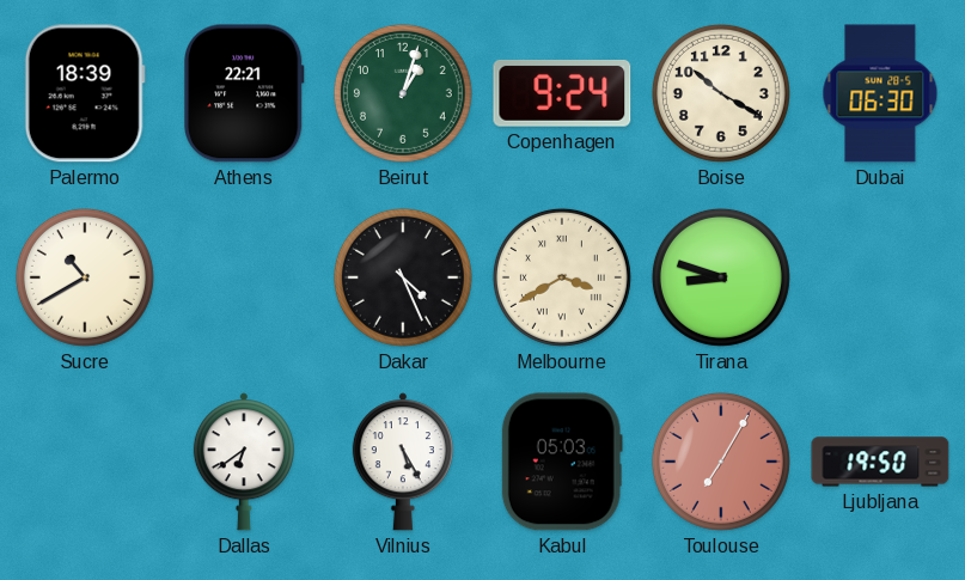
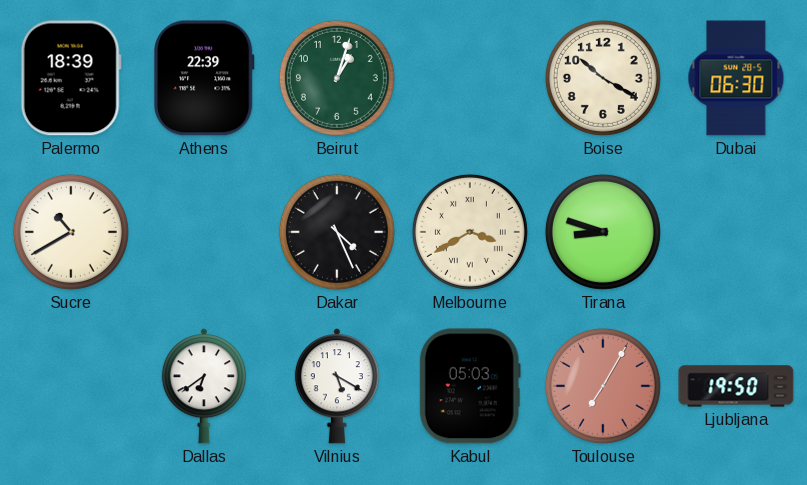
Athens: 22:21 -> 22:39 (205, 78)
Copenhagen: 9:24 -> none (562, 93)
Vilnius: 5:25 -> 5:20 (337, 386)
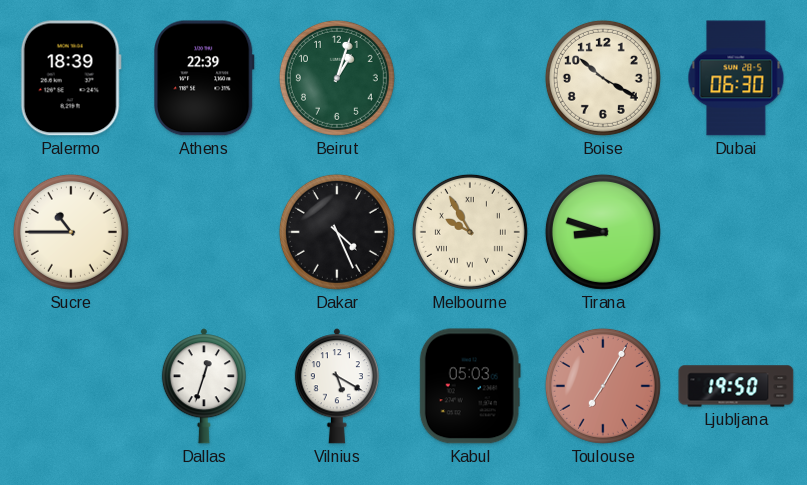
Sucre: 10:40 -> 10:45 (71, 232)
Melbourne: 3:40 -> 9:55 (470, 232)
Dallas: 6:39 -> 12:33 (204, 386)
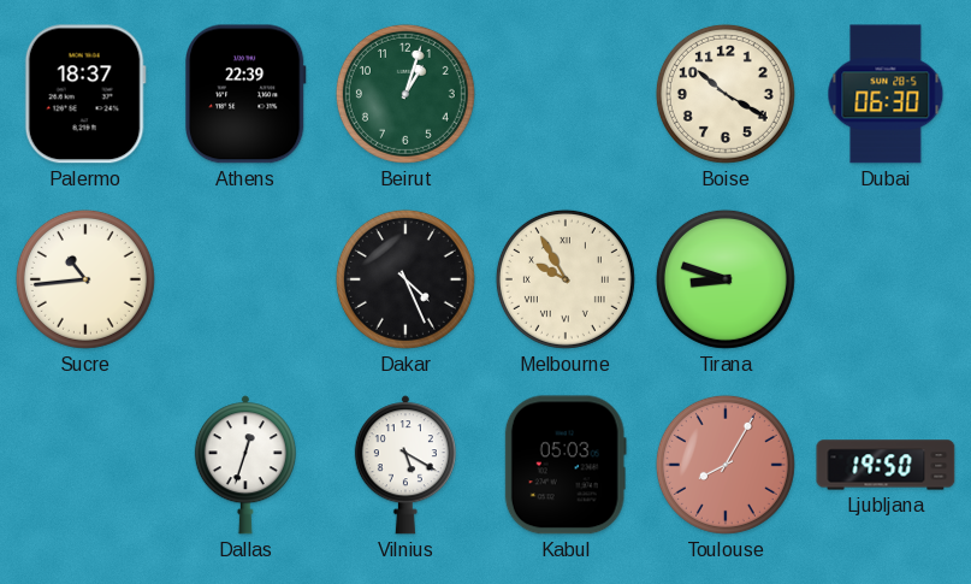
Palermo: 18:39 -> 18:37 (85, 94)
Sucre: 10:45 -> 10:44 (85, 279)
Toulouse: 7:05 -> 8:05 (726, 465)
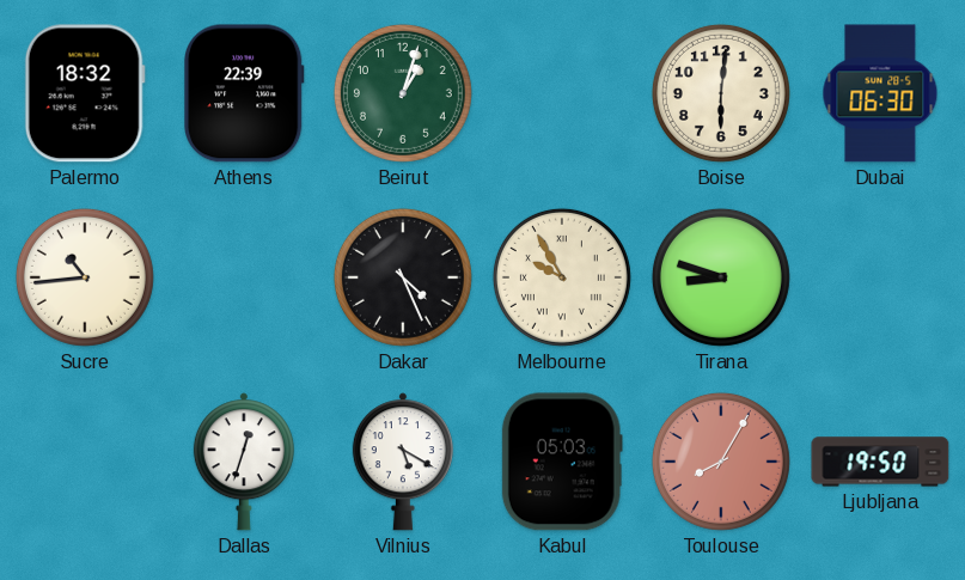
Palermo: 18:37 -> 18:32 (85, 93)
Boise: 10:20 -> 6:01 (721, 93)
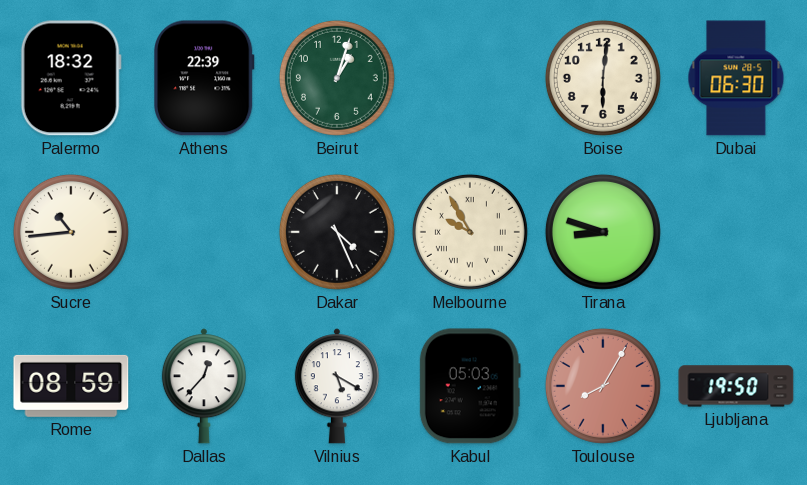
Rome: none -> 08:59 (71, 386)
Dallas: 12:33 -> 12:37 (204, 386)
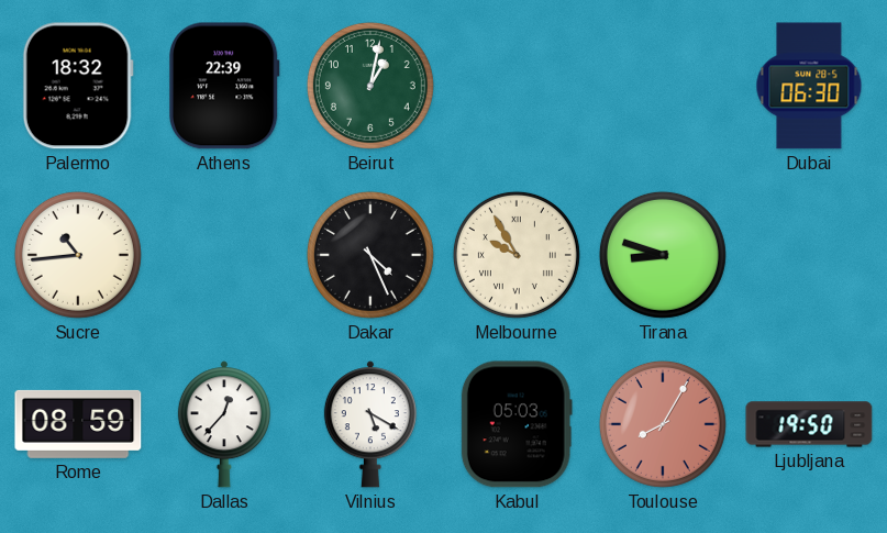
Beirut: 1:03 -> 1:02 (370, 86)
Boise: 6:01 -> none (603, 78)
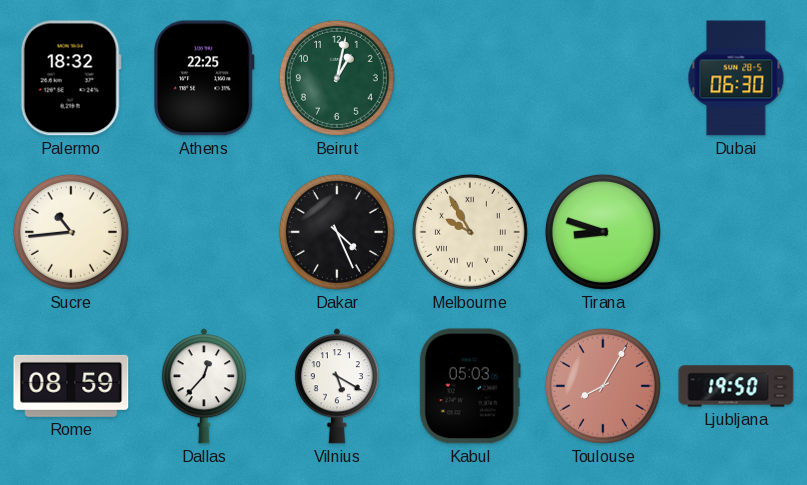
Athens: 22:39 -> 22:25 (205, 78)
